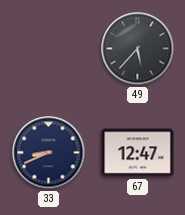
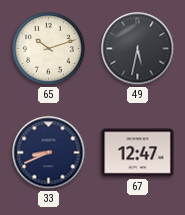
65: none -> 10:12 (49, 49)
49: 5:37 -> 5:32 (138, 49)
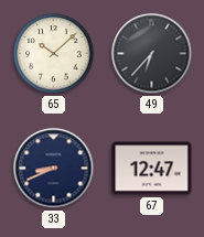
65: 10:12 -> 10:08 (54, 54)
49: 5:32 -> 6:37 (152, 54)
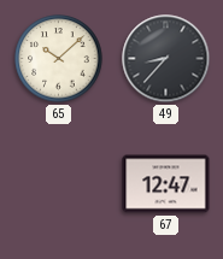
49: 6:37 -> 8:37 (166, 59)
33: 8:41 -> none (54, 169)
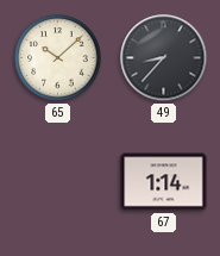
67: 12:47 -> 1:14 (164, 182)
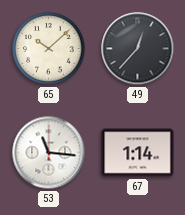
49: 8:37 -> 12:37 (138, 49)
53: none -> 11:16 (49, 153)
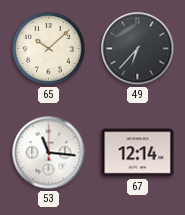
49: 12:37 -> 6:37 (138, 49)
67: 1:14 -> 12:14 (138, 153)
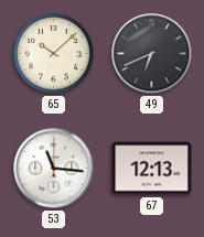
49: 6:37 -> 6:41 (152, 54)
67: 12:14 -> 12:13 (152, 169)
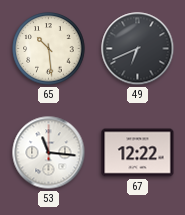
65: 10:08 -> 10:29 (49, 49)
67: 12:13 -> 12:22 (138, 153)
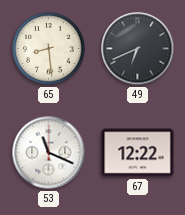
65: 10:29 -> 8:29 (49, 49)
53: 11:16 -> 11:19 (49, 153)
